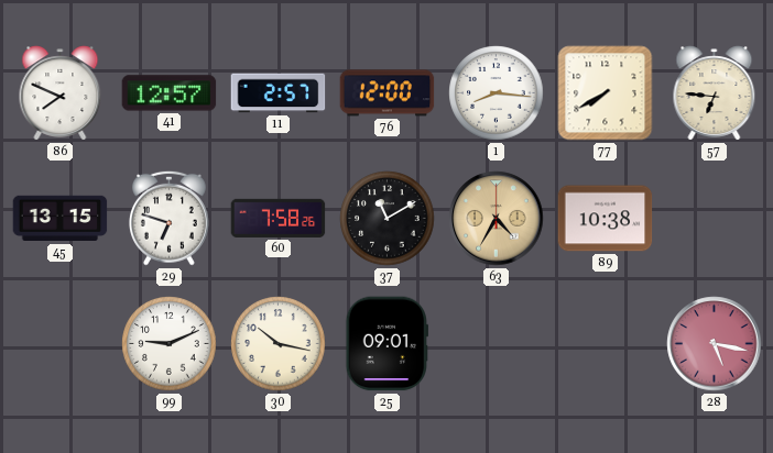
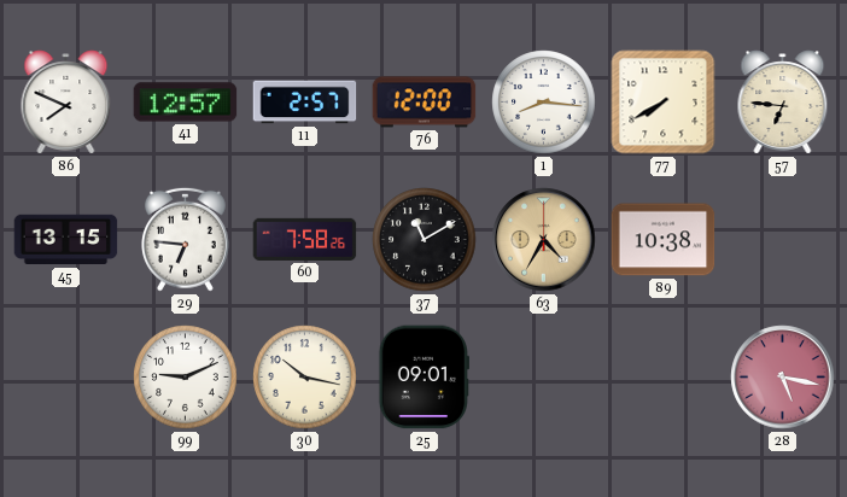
29: 6:48 -> 6:46 (185, 239)
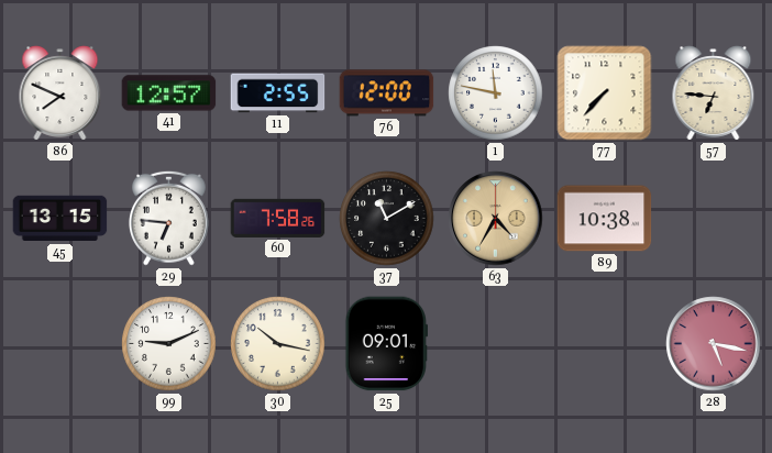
11: 2:57 -> 2:55 (278, 93)
1: 8:16 -> 11:47 (496, 93)
77: 7:40 -> 7:37 (605, 93)
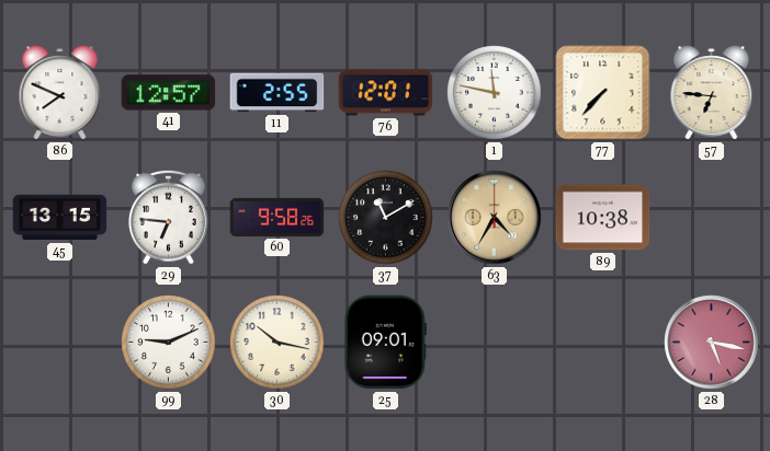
76: 12:00 -> 12:01 (386, 93)
60: 7:58 -> 9:58 (278, 217)
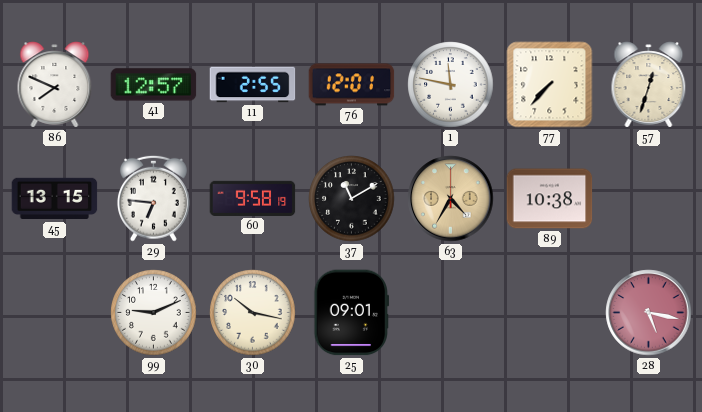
57: 6:46 -> 12:33 (649, 85)
60: 9:58:26 -> 9:58:19 (253, 198)
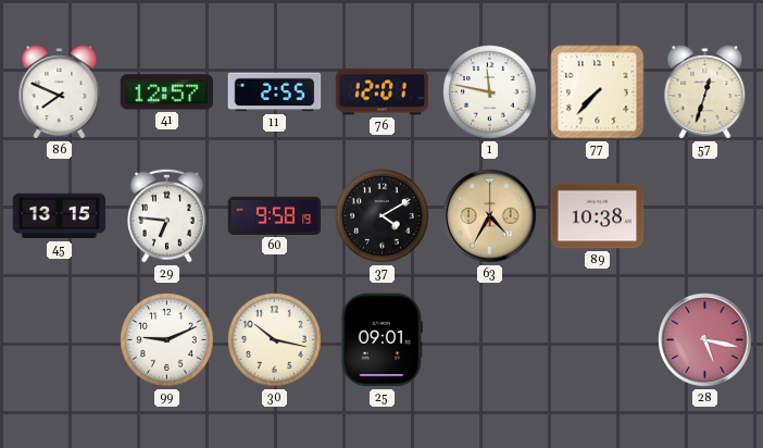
37: 11:10 -> 4:10 (383, 216)
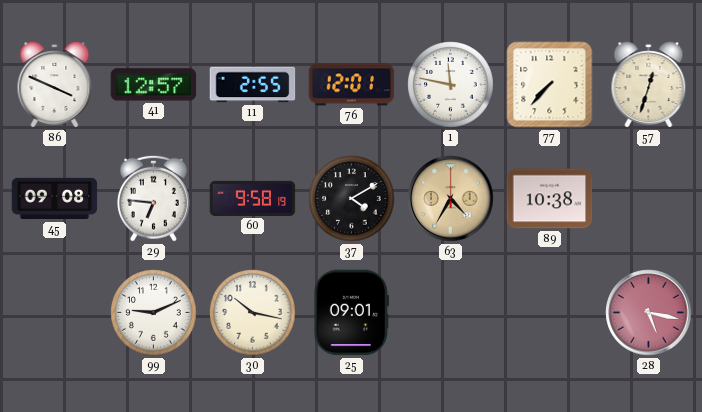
86: 7:49 -> 3:49 (55, 85)
45: 13:15 -> 09:08 (55, 199)
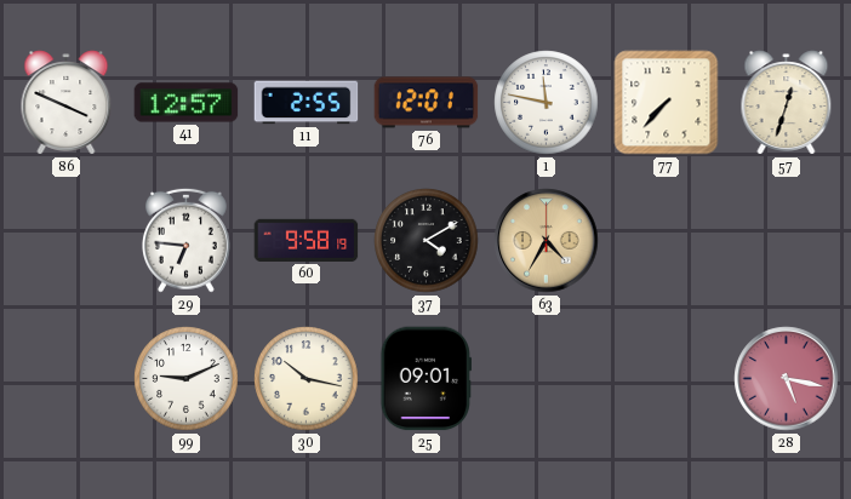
45: 09:08 -> none (55, 199)
89: 10:38 -> none (550, 199)
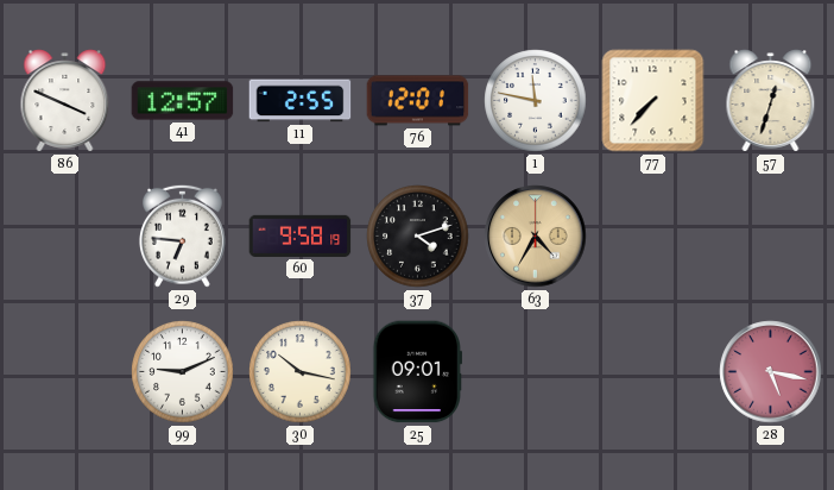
37: 4:10 -> 4:12 (418, 237)
